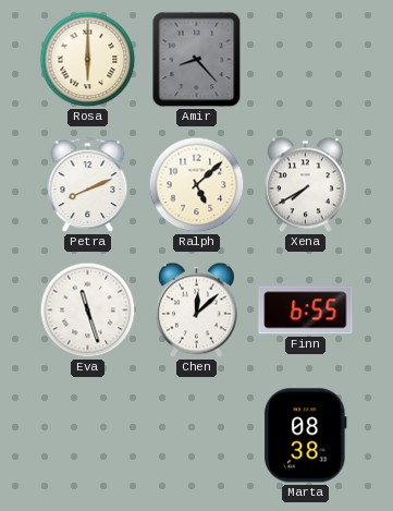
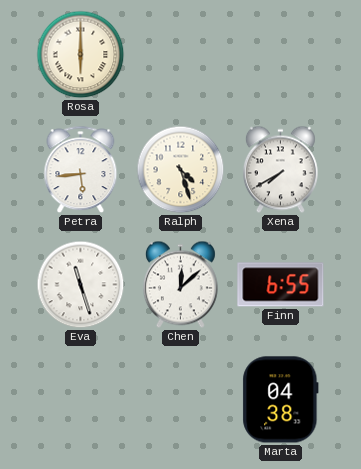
Amir: 8:23 -> none (197, 60)
Petra: 8:11 -> 5:44 (81, 170)
Ralph: 5:08 -> 4:27 (181, 170)
Marta: 08:38 -> 04:38 (281, 400)
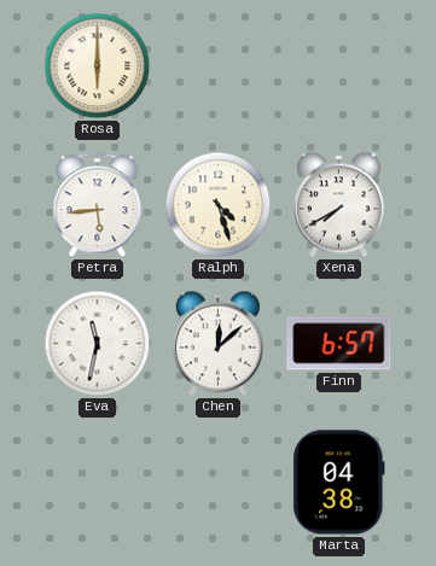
Eva: 11:27 -> 11:32 (98, 344)
Finn: 6:55 -> 6:57 (339, 344)
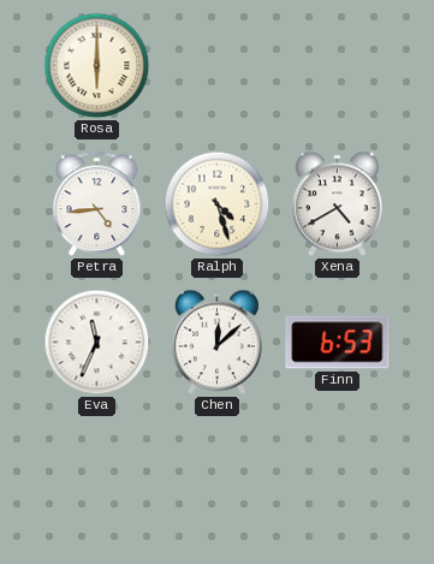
Petra: 5:44 -> 4:44 (97, 204)
Xena: 7:40 -> 4:40 (337, 204)
Eva: 11:32 -> 11:34 (97, 343)
Finn: 6:57 -> 6:53 (338, 343)
Marta: 04:38 -> none (339, 483)
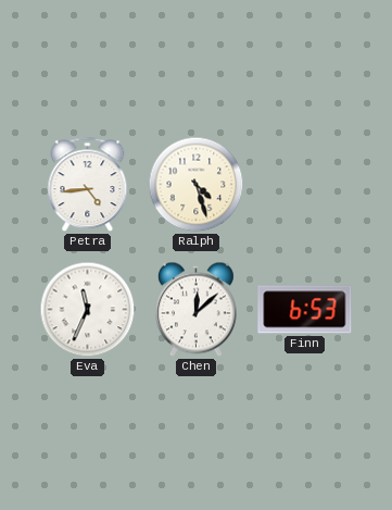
Rosa: 6:00 -> none (97, 66)
Xena: 4:40 -> none (337, 204)
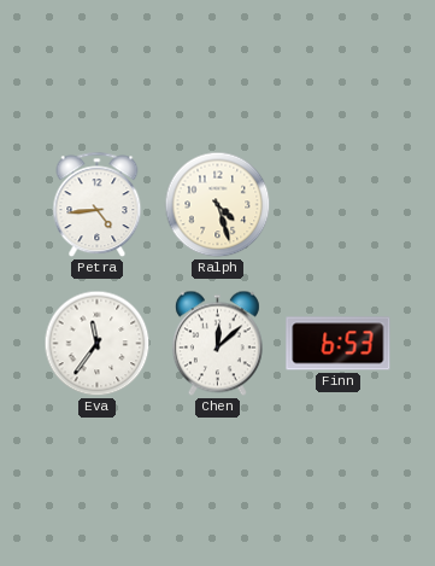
Eva: 11:34 -> 11:36 (98, 344)
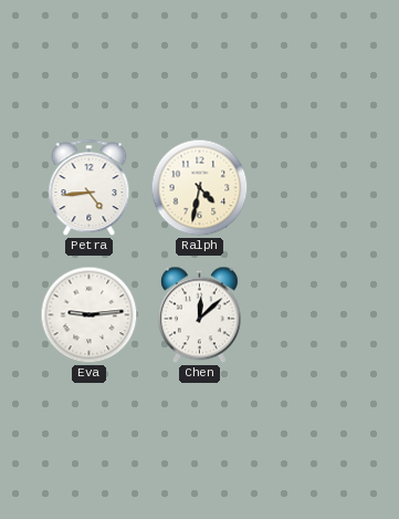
Ralph: 4:27 -> 4:32 (200, 188)
Eva: 11:36 -> 9:14 (90, 315)
Finn: 6:53 -> none (339, 344)
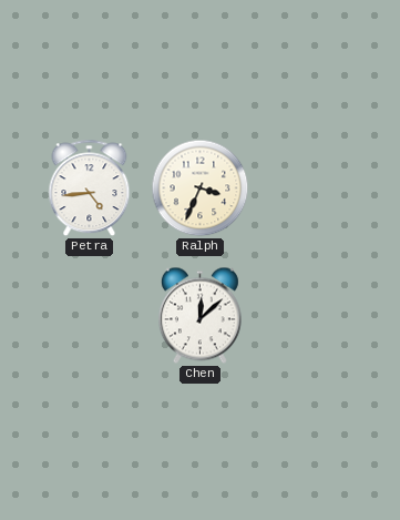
Ralph: 4:32 -> 3:34 (201, 188)
Eva: 9:14 -> none (90, 315)
